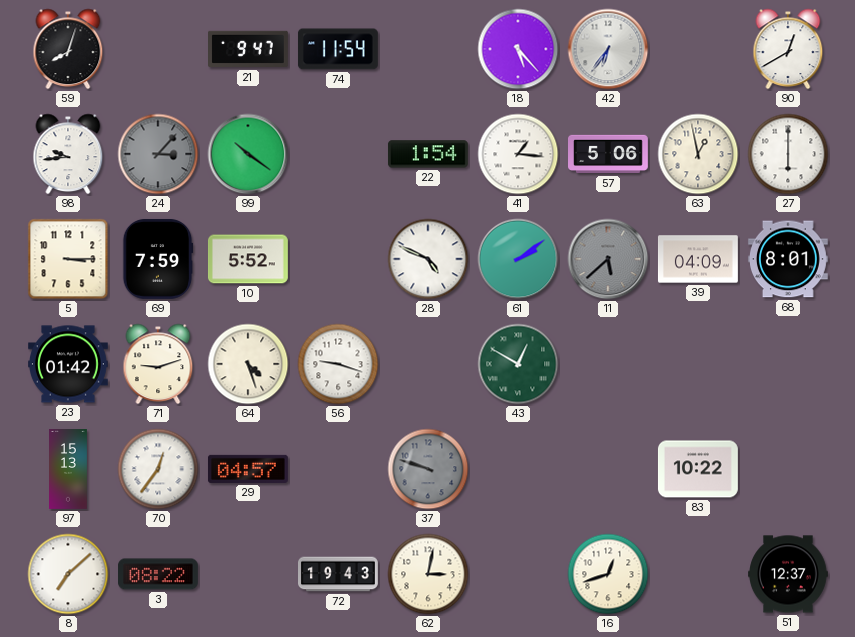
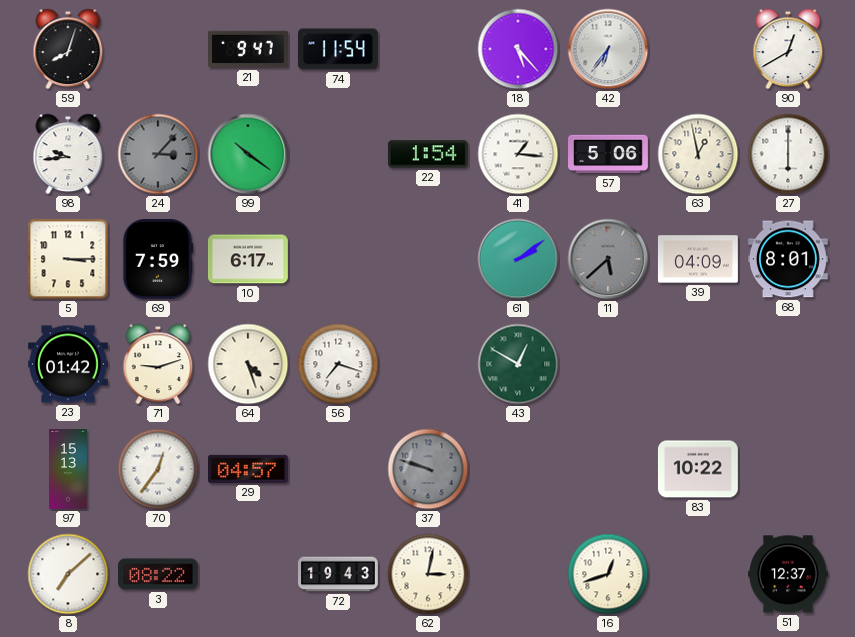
10: 5:52 -> 6:17 (248, 259)
28: 4:49 -> none (428, 259)
56: 9:18 -> 7:18 (338, 364)
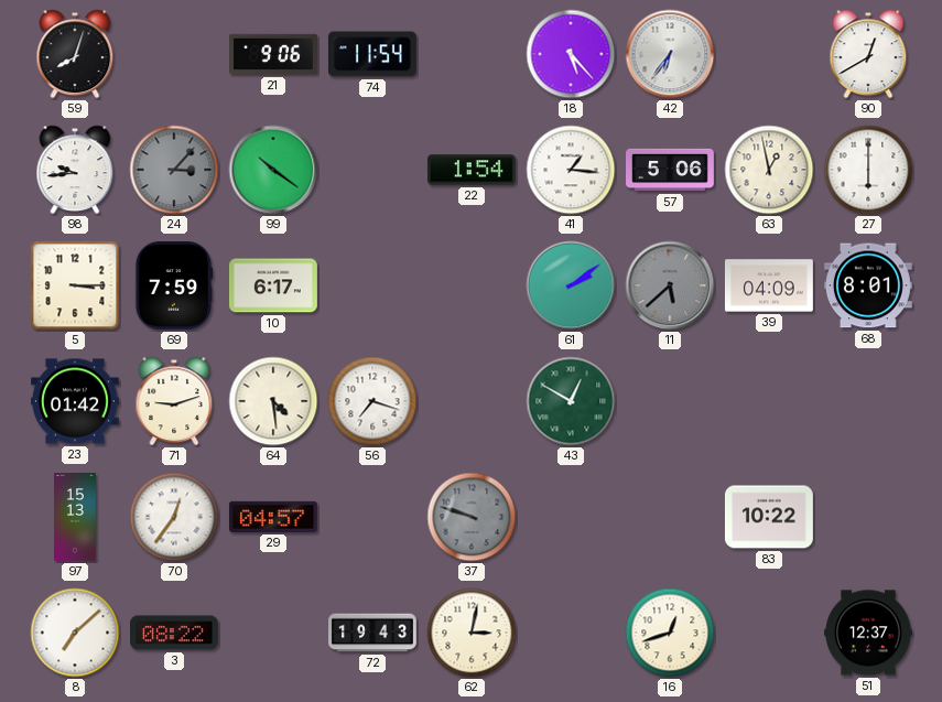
21: 9:47 -> 9:06 (274, 54)
64: 4:27 -> 4:29 (273, 401)
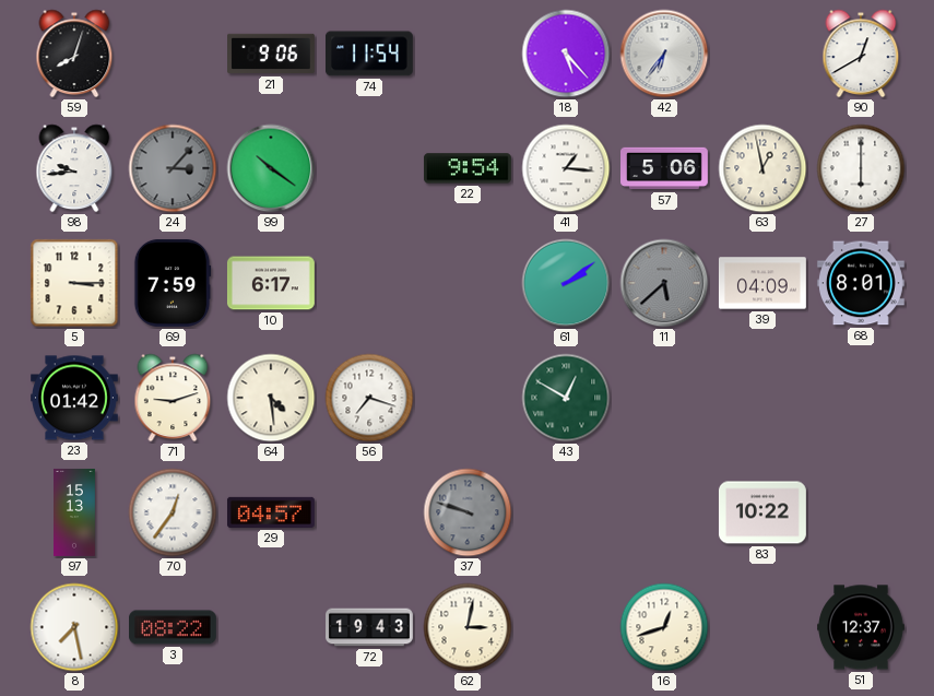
22: 1:54 -> 9:54 (468, 168)
8: 7:08 -> 7:28 (74, 627)
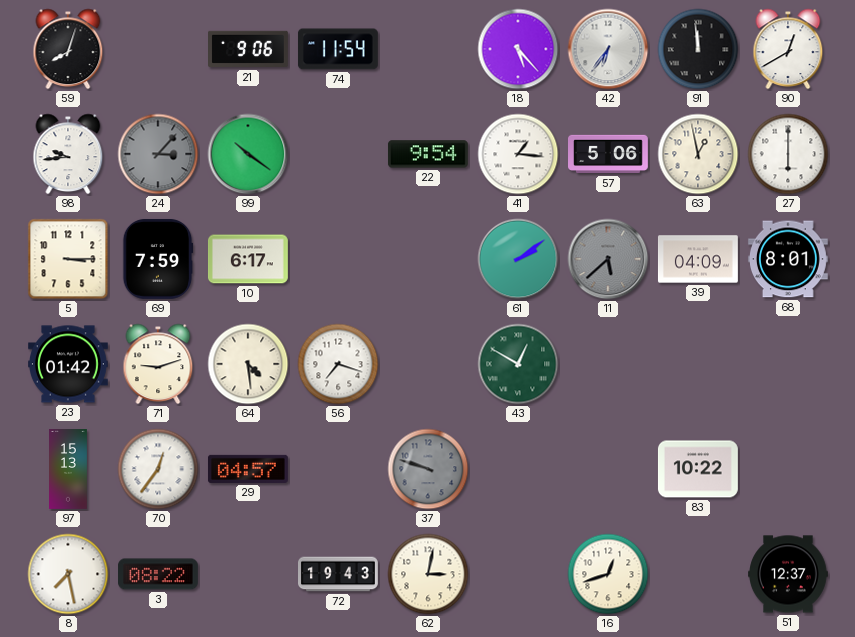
91: none -> 11:59 (698, 49)
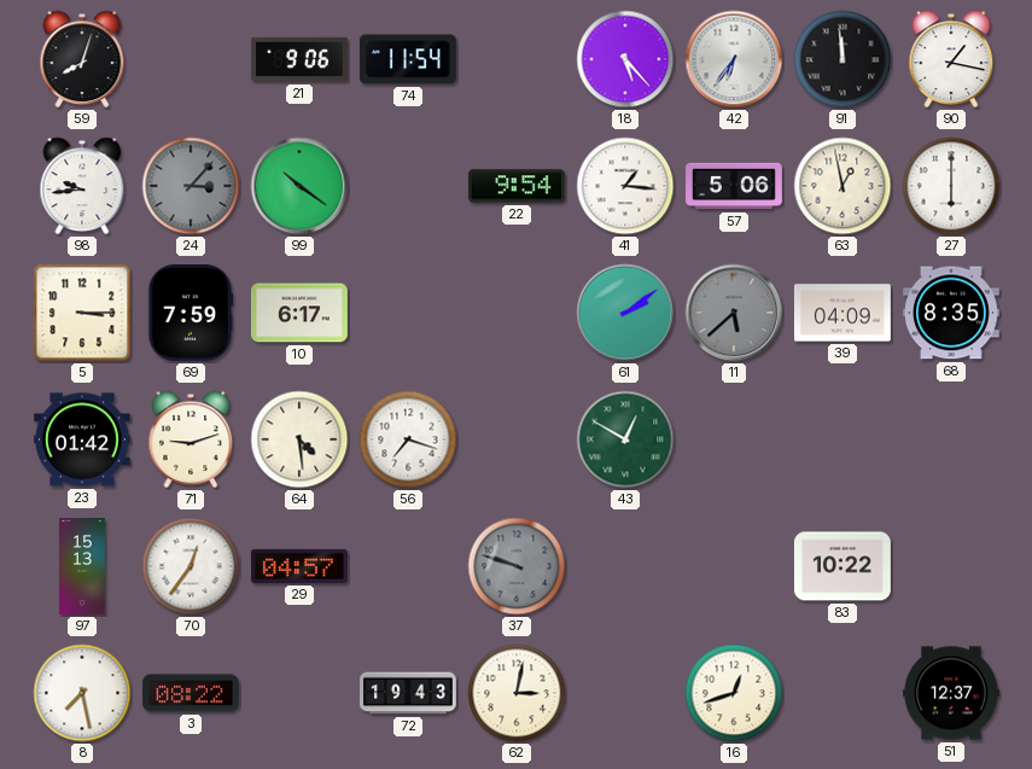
90: 12:40 -> 1:17 (951, 59)
68: 8:01 -> 8:35 (951, 313)
